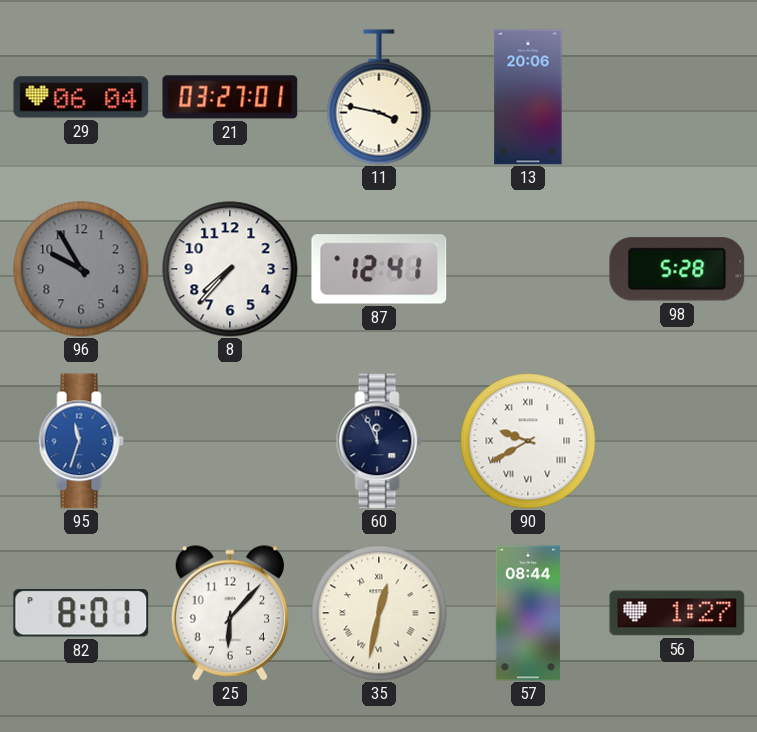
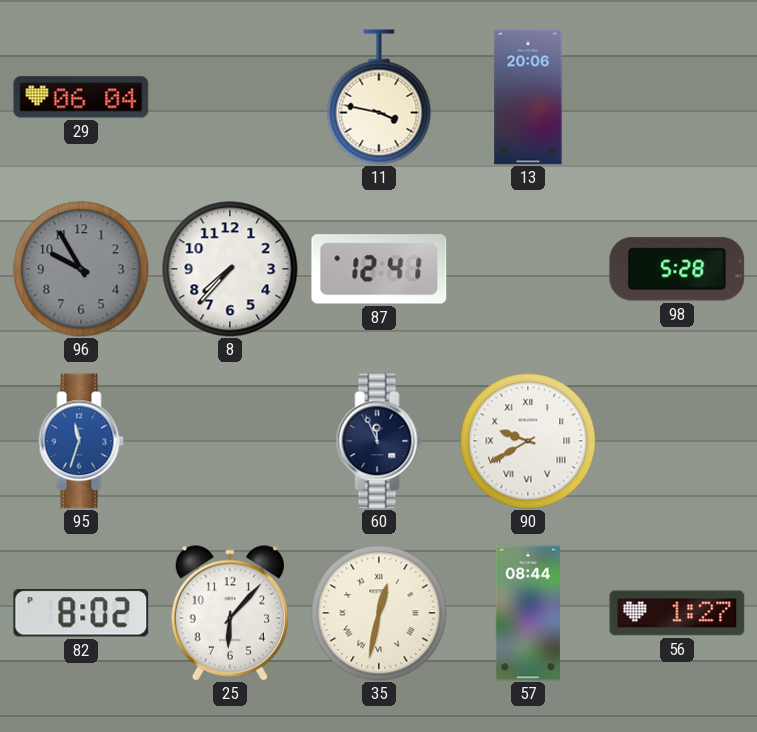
21: 03:27 -> none (230, 97)
82: 8:01 -> 8:02 (81, 613)
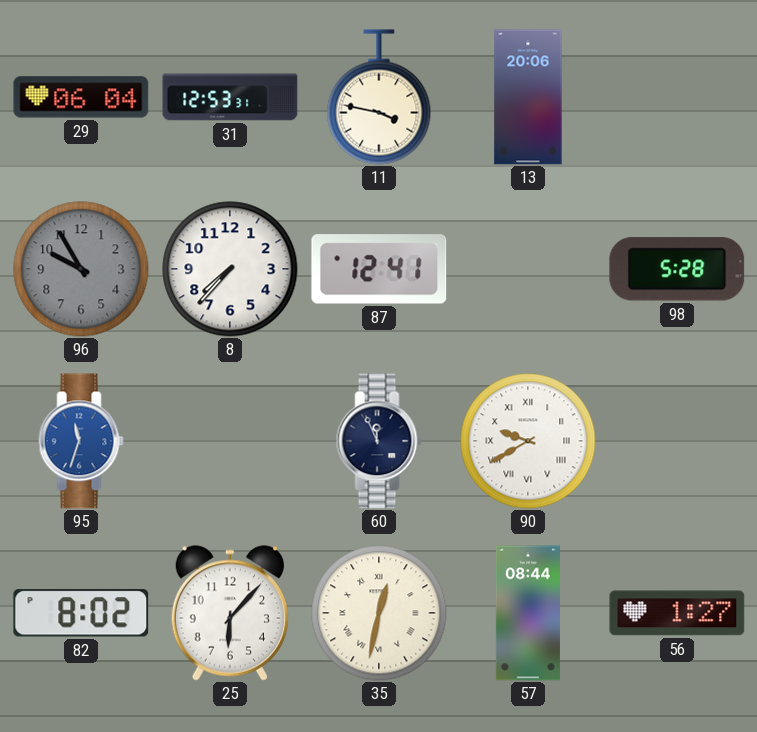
31: none -> 12:53 (230, 97)
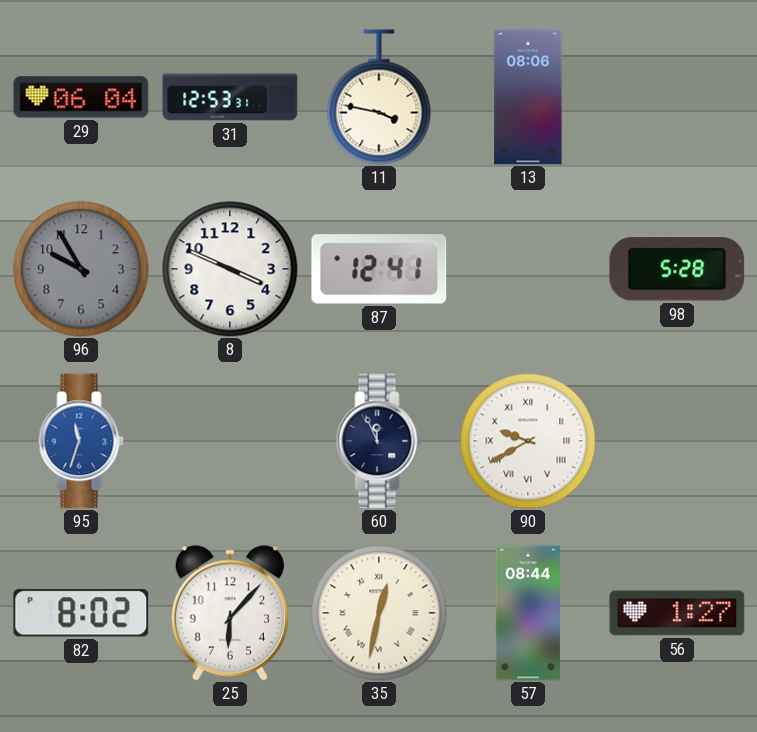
13: 20:06 -> 08:06 (528, 97)
8: 7:37 -> 3:49 (230, 269)
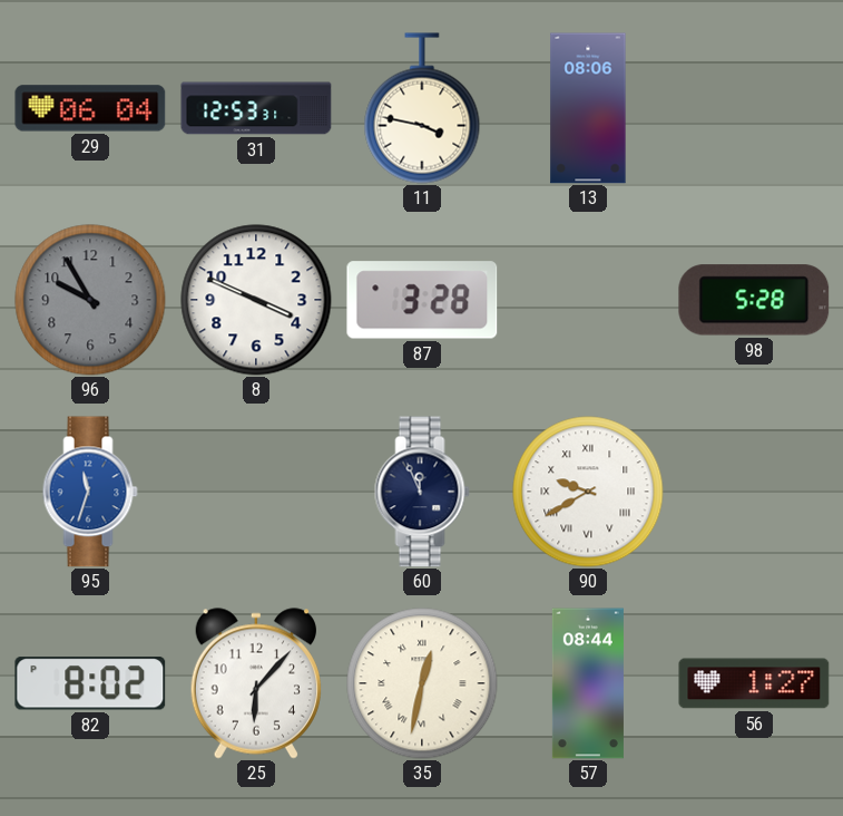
87: 12:41 -> 3:28 (422, 300)
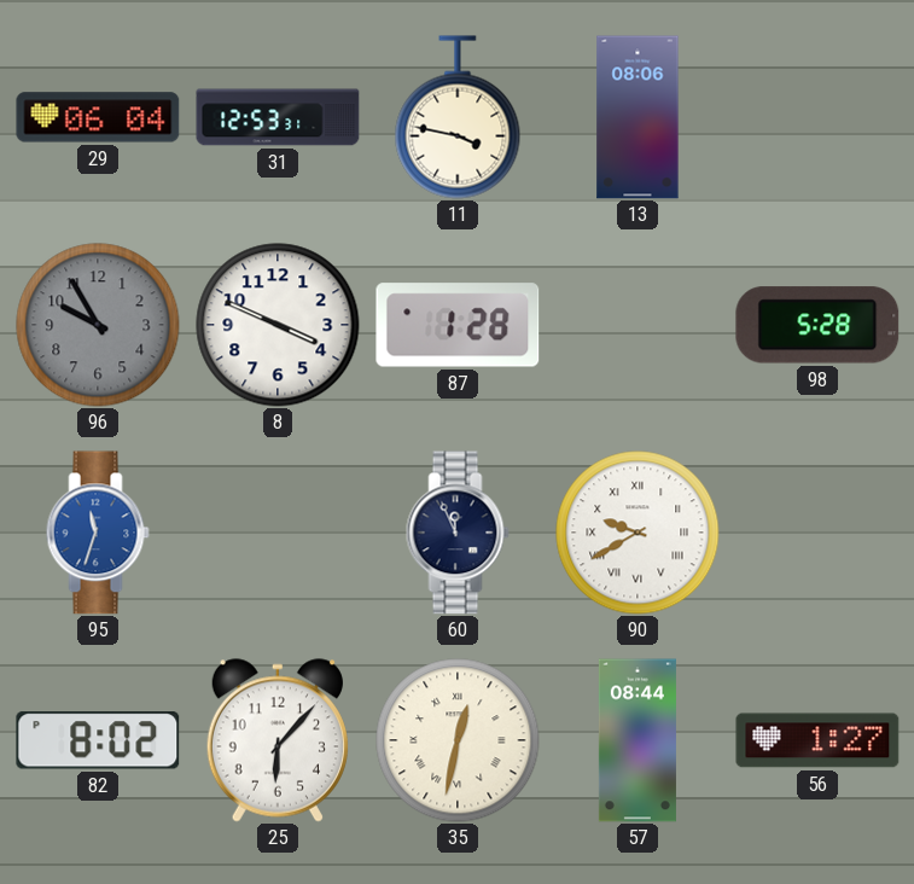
87: 3:28 -> 1:28 (458, 325)
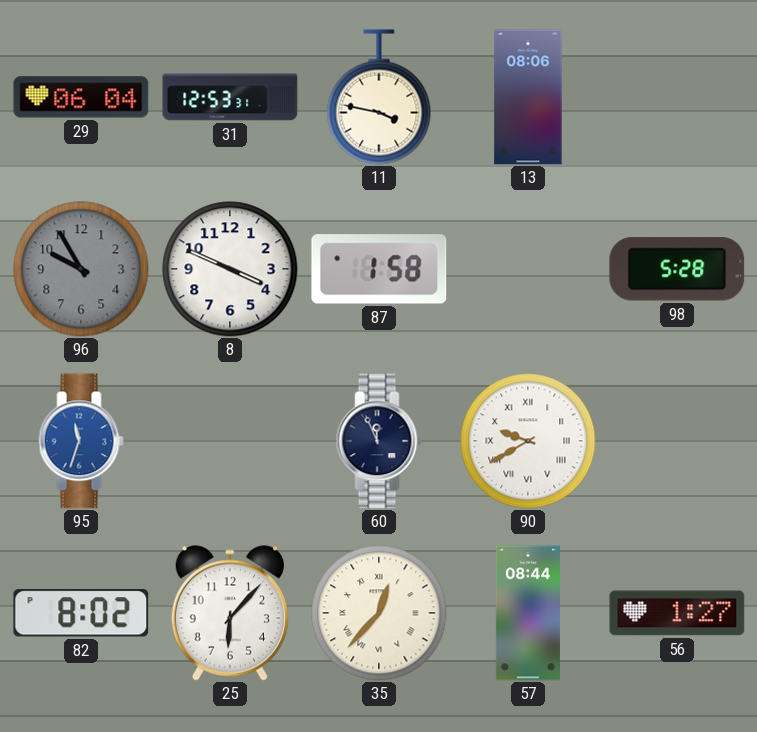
87: 1:28 -> 1:58 (379, 269)
35: 12:32 -> 12:37 (379, 613)
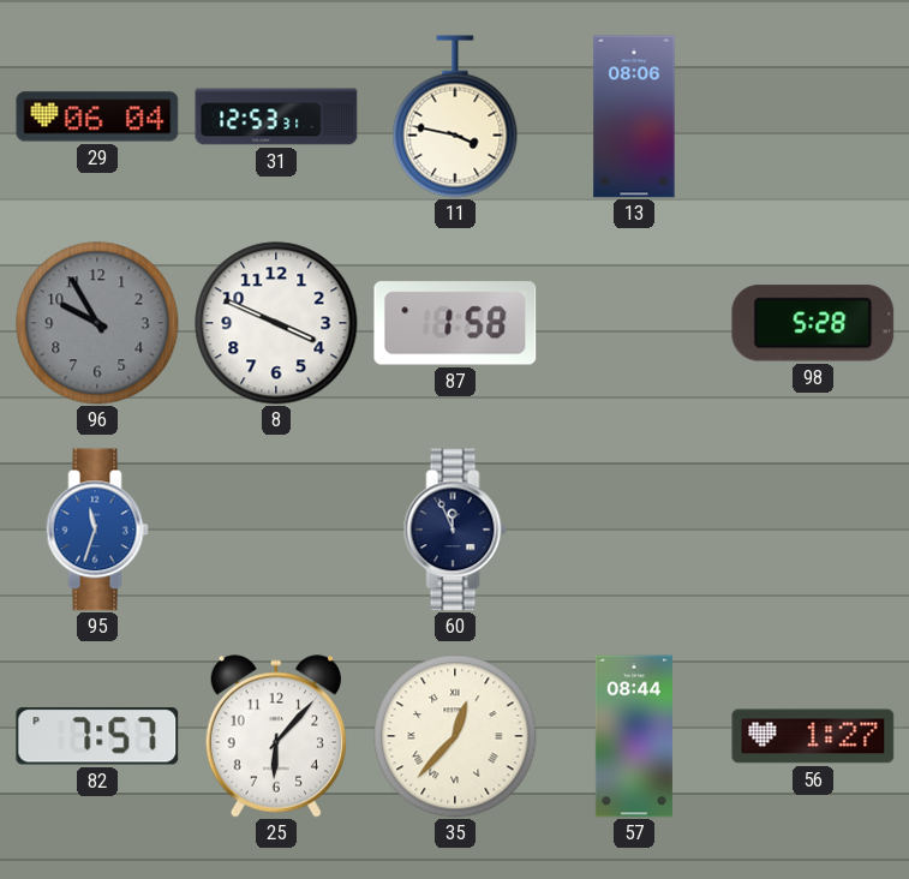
90: 9:40 -> none (528, 441)
82: 8:02 -> 7:57 (97, 736)
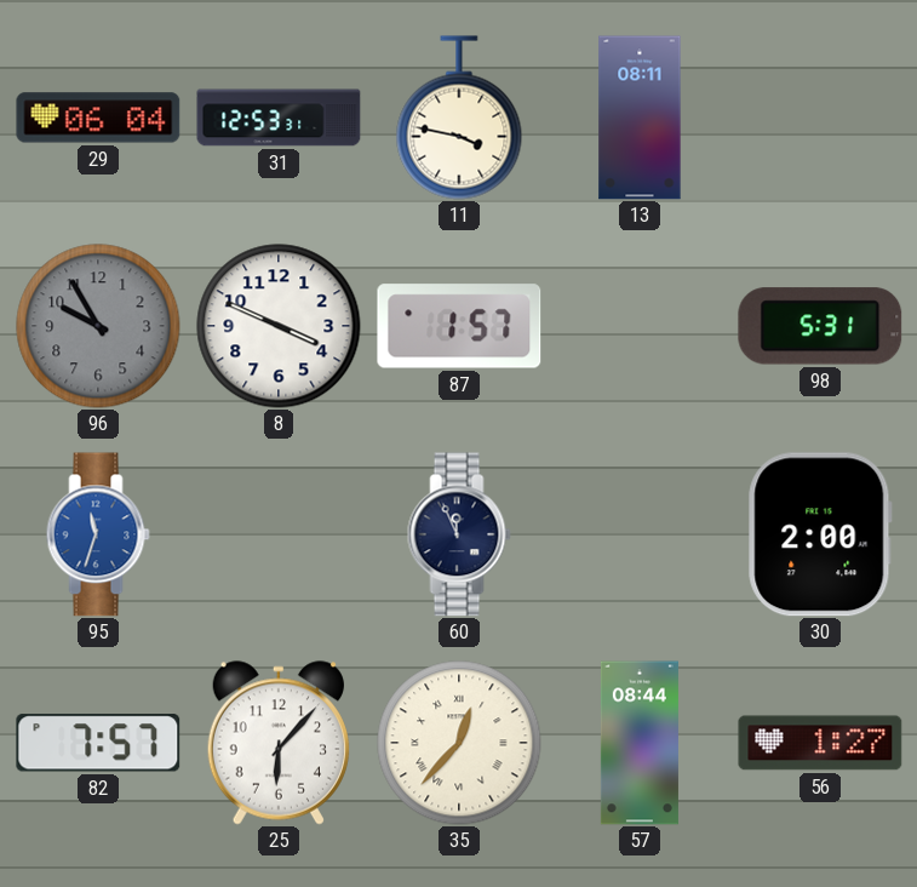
13: 08:06 -> 08:11 (640, 118)
87: 1:58 -> 1:57 (459, 326)
98: 5:28 -> 5:31 (820, 326)
30: none -> 2:00 (820, 534)
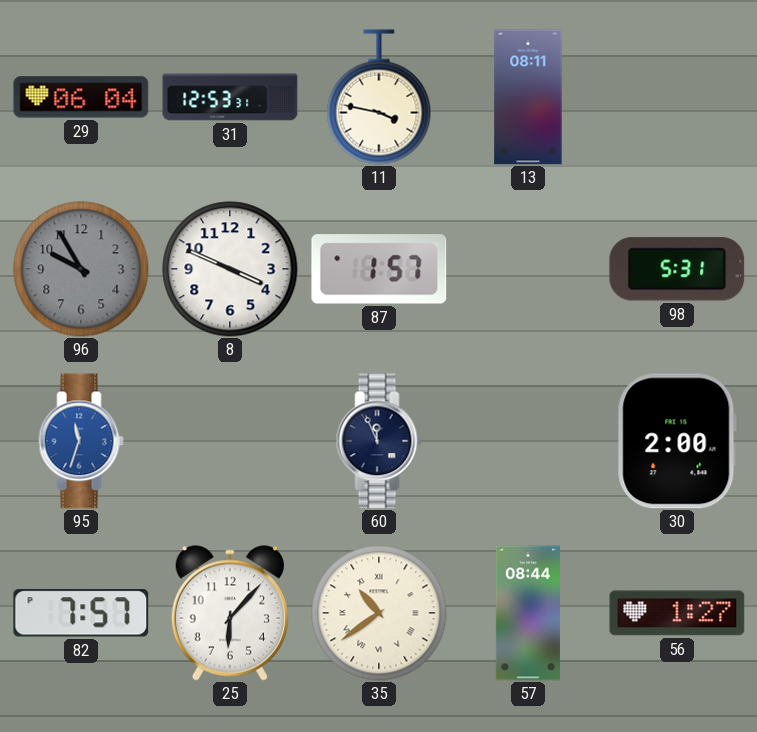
35: 12:37 -> 10:39 (379, 613)
